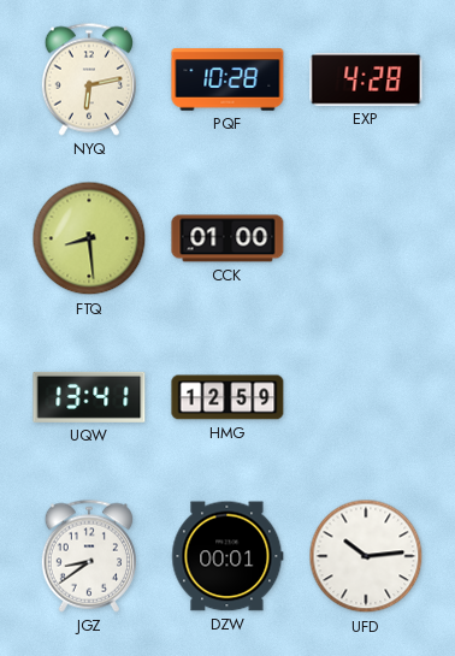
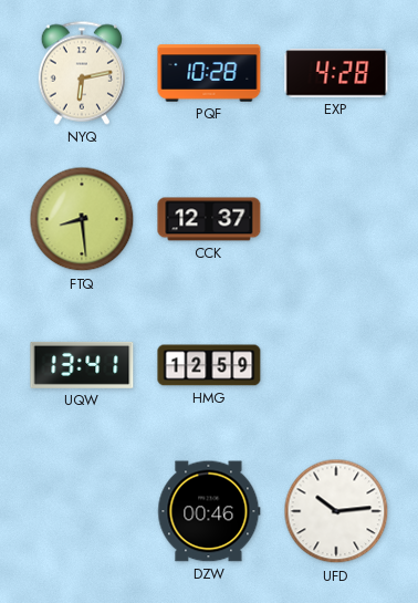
CCK: 01:00 -> 12:37 (209, 219)
JGZ: 8:39 -> none (88, 556)
DZW: 00:01 -> 00:46 (209, 511)
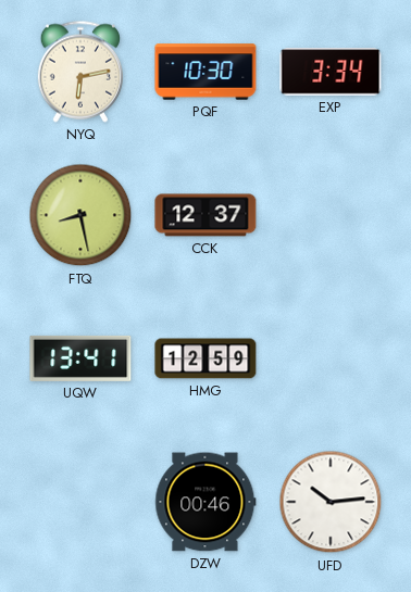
PQF: 10:28 -> 10:30 (205, 72)
EXP: 4:28 -> 3:34 (331, 72)
FTQ: 8:29 -> 8:28 (80, 215)
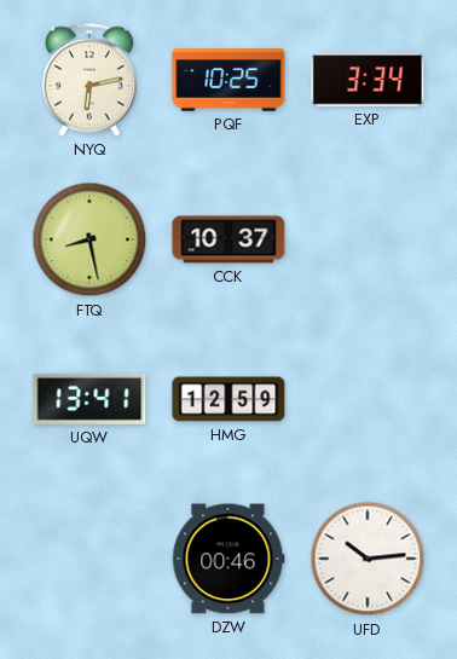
PQF: 10:30 -> 10:25 (228, 80)
CCK: 12:37 -> 10:37 (228, 239)
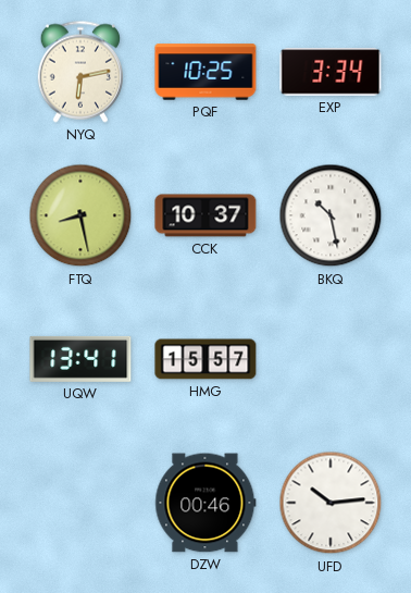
BKQ: none -> 10:28 (331, 215)
HMG: 12:59 -> 15:57 (205, 359)
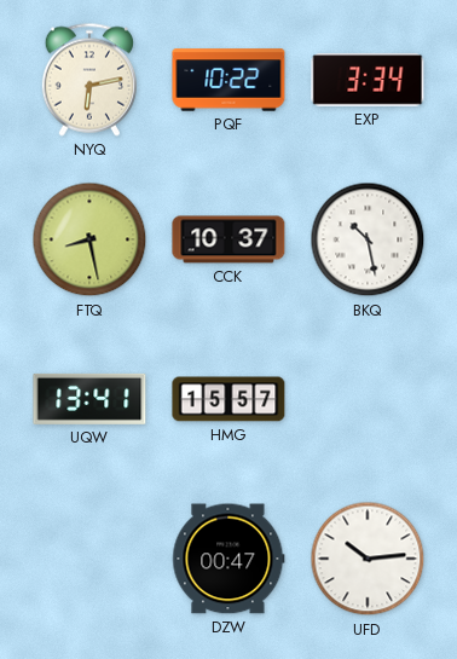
PQF: 10:25 -> 10:22 (228, 80)
DZW: 00:46 -> 00:47 (228, 559)
